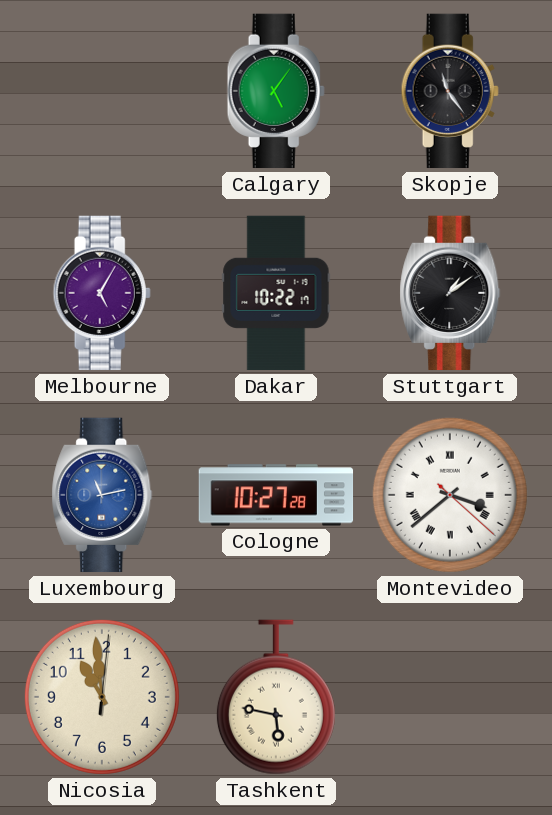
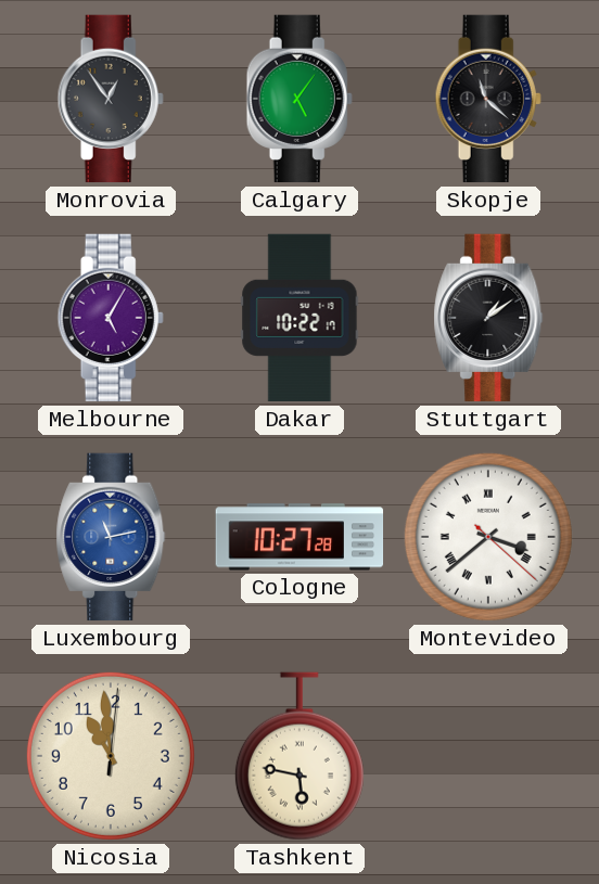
Monrovia: none -> 12:54 (111, 99)
Skopje: 11:24 -> 11:22 (488, 99)
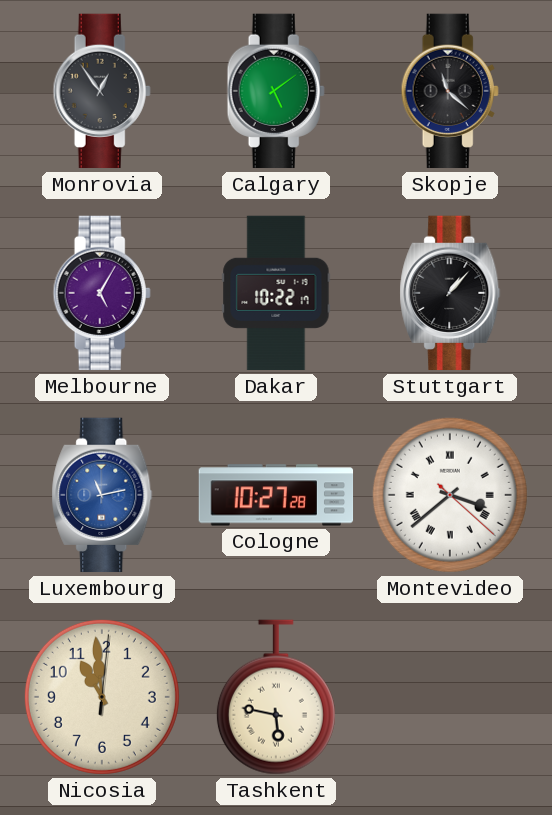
Calgary: 5:06 -> 5:09 (276, 91)
Stuttgart: 1:09 -> 1:07 (450, 293)
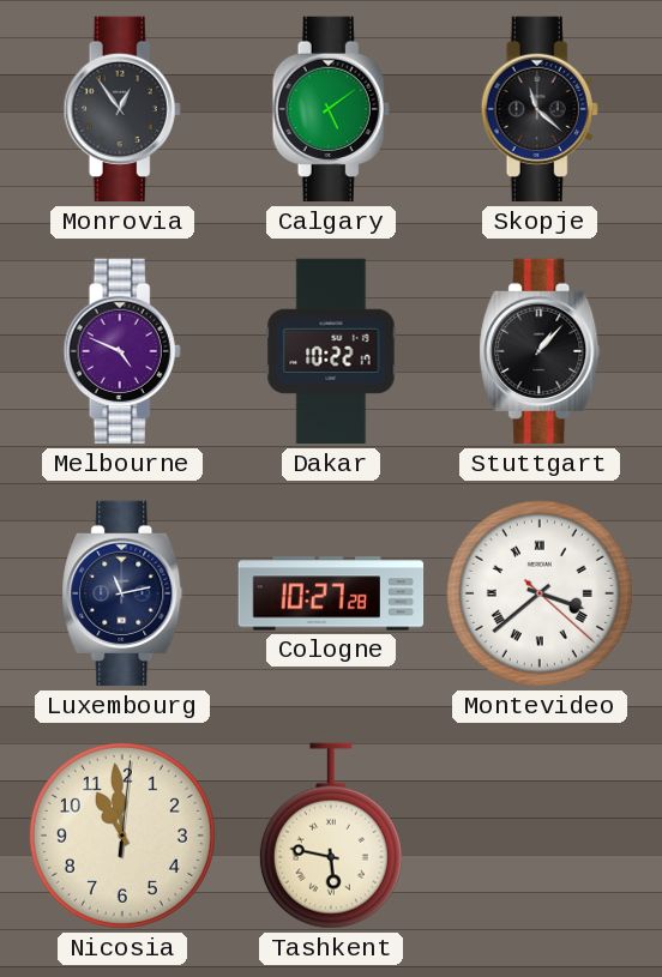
Melbourne: 5:05 -> 4:49 (122, 351)
Luxembourg dial: blue -> navy (122, 593)
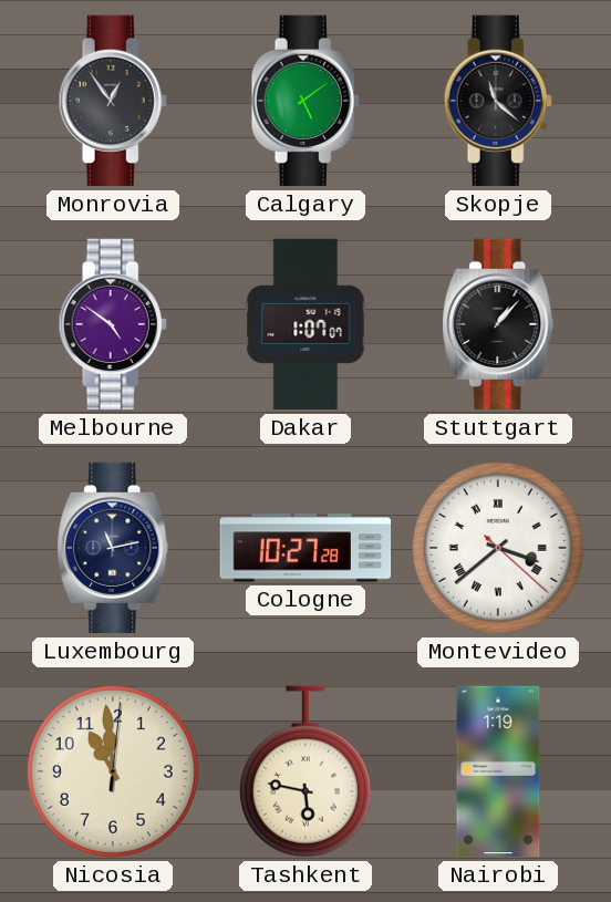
Melbourne: 4:49 -> 4:51 (113, 324)
Dakar: 10:22 -> 1:07 (305, 324)
Nairobi: none -> 1:19 (498, 771)
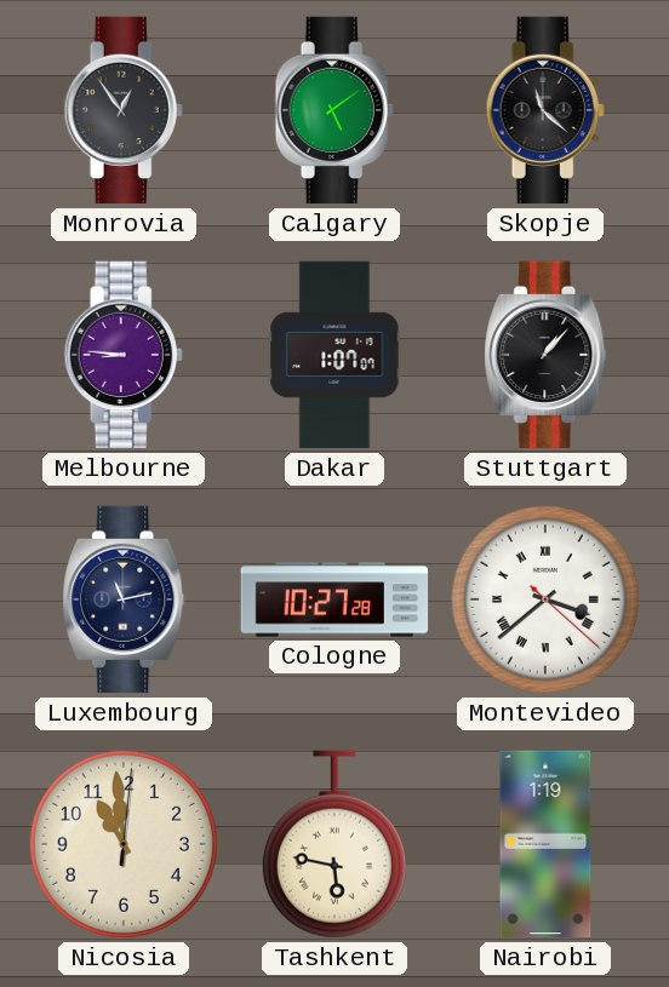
Melbourne: 4:51 -> 8:46 (124, 355)
